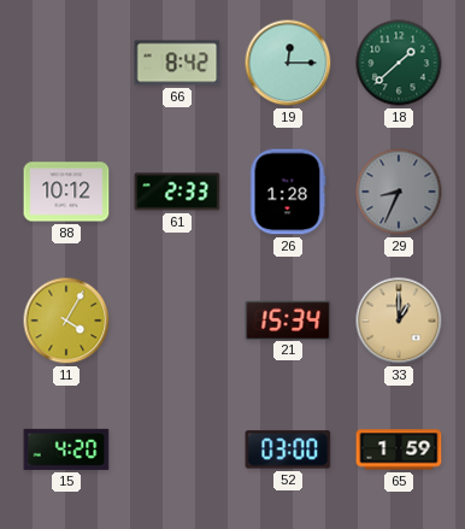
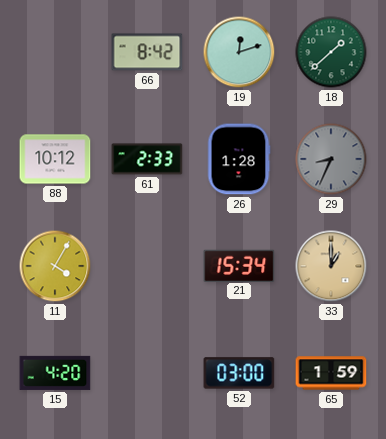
19: 12:15 -> 12:12 (239, 52)
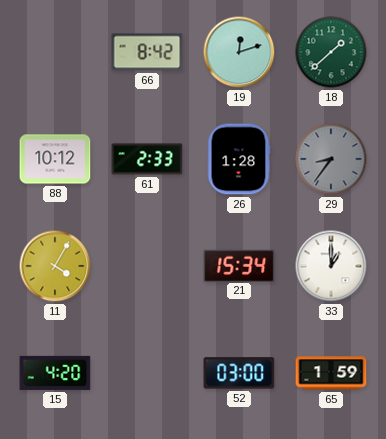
29: 8:34 -> 8:36 (331, 159)
33 dial: champagne -> white (331, 266)
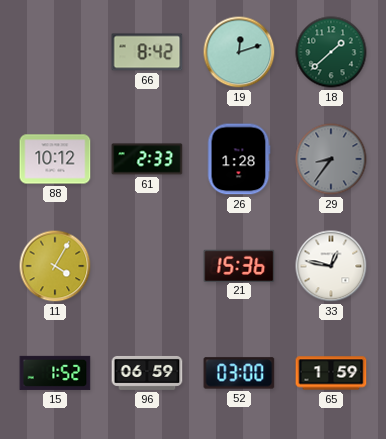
21: 15:34 -> 15:36 (239, 265)
33: 1:00 -> 12:47 (331, 266)
15: 4:20 -> 1:52 (55, 373)
96: none -> 06:59 (147, 373)
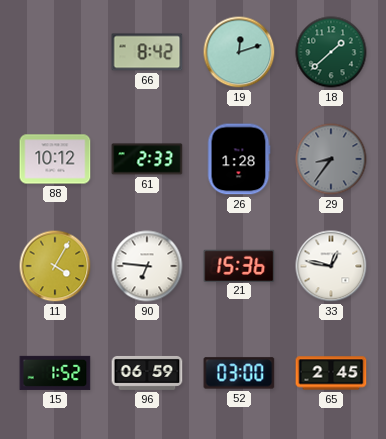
90: none -> 6:46 (147, 266)
65: 1:59 -> 2:45 (331, 373)
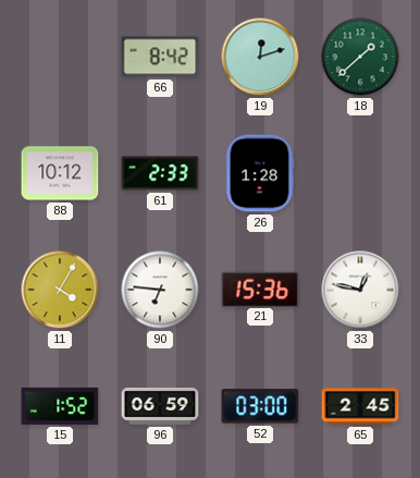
29: 8:36 -> none (331, 159)
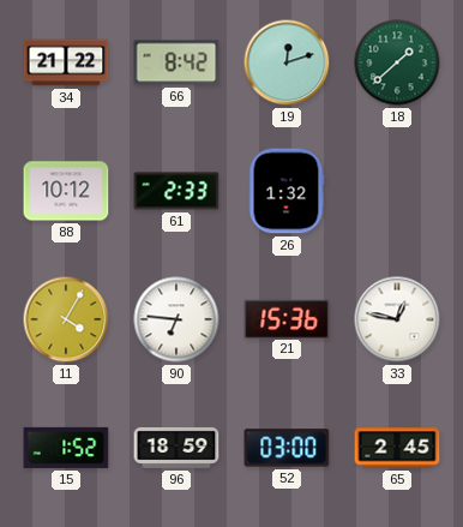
34: none -> 21:22 (66, 62)
26: 1:28 -> 1:32 (287, 191)
96: 06:59 -> 18:59 (176, 448)
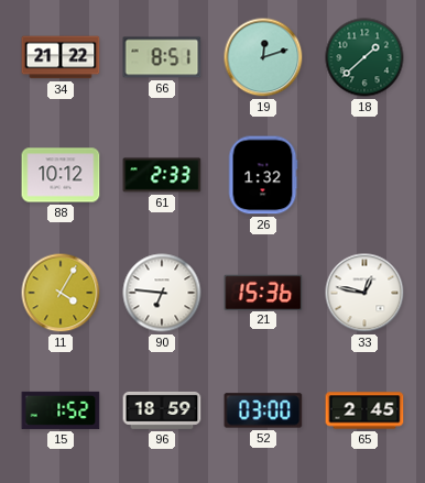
66: 8:42 -> 8:51 (162, 57)
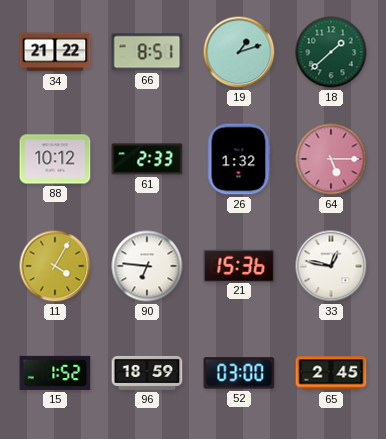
19: 12:12 -> 1:12 (239, 52)
64: none -> 5:15 (331, 159)
